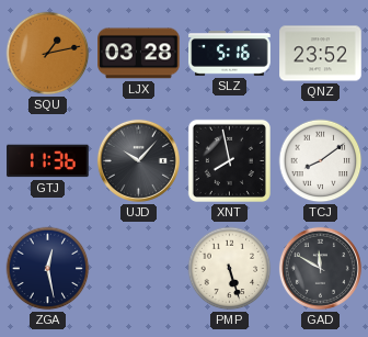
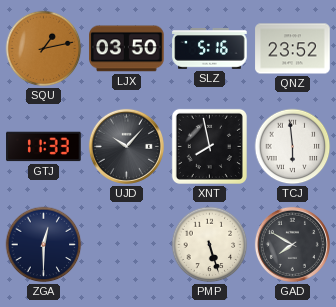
LJX: 03:28 -> 03:50 (127, 49)
GTJ: 11:36 -> 11:33 (44, 147)
TCJ: 8:09 -> 5:59 (293, 147)
ZGA: 12:28 -> 12:30 (44, 245)
GAD: 11:50 -> 7:50 (292, 244)
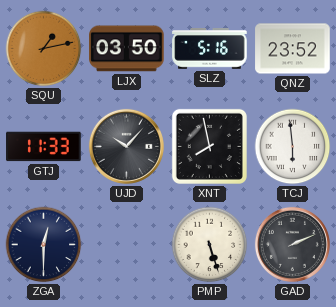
GAD: 7:50 -> 2:11 (292, 244)
